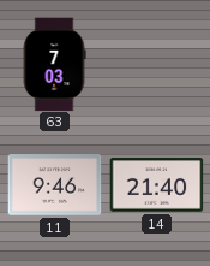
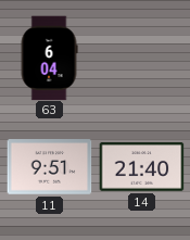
63: 7:03 -> 6:04 (49, 58)
11: 9:46 -> 9:51 (49, 167)
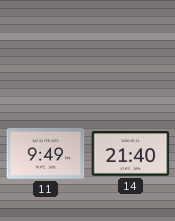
63: 6:04 -> none (49, 58)
11: 9:51 -> 9:49 (45, 154)
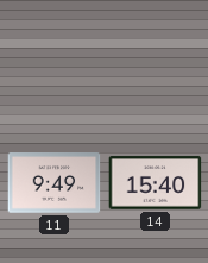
14: 21:40 -> 15:40 (155, 183)
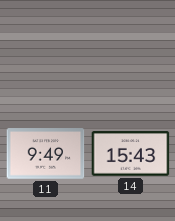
14: 15:40 -> 15:43 (130, 154)
